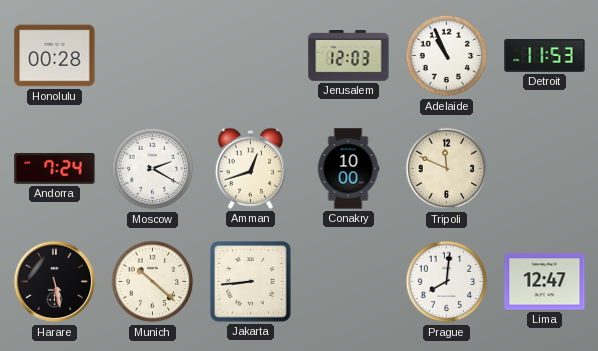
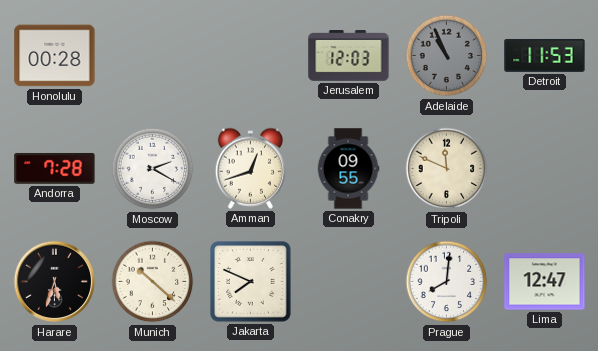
Adelaide dial: white -> grey (447, 56)
Andorra: 7:24 -> 7:28 (55, 169)
Conakry: 10:00 -> 09:55 (348, 169)
Harare: 5:28 -> 5:33 (55, 282)
Jakarta: 8:44 -> 7:49 (251, 282)
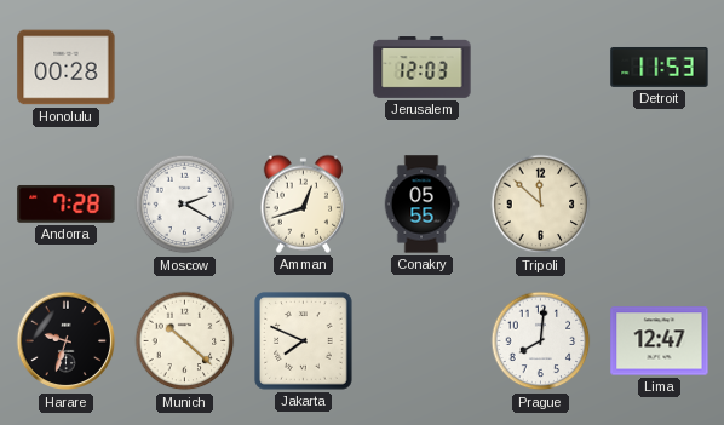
Adelaide: 10:56 -> none (447, 56)
Conakry: 09:55 -> 05:55 (421, 205)
Tripoli: 11:49 -> 11:52 (541, 205)
Harare: 5:33 -> 9:33 (67, 341)
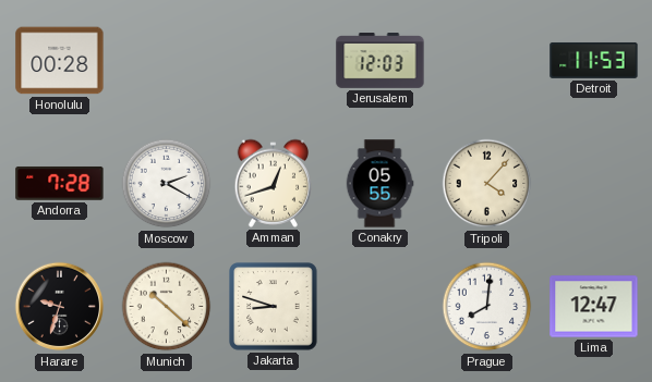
Tripoli: 11:52 -> 4:07 (487, 184)
Jakarta: 7:49 -> 8:48 (274, 307)
